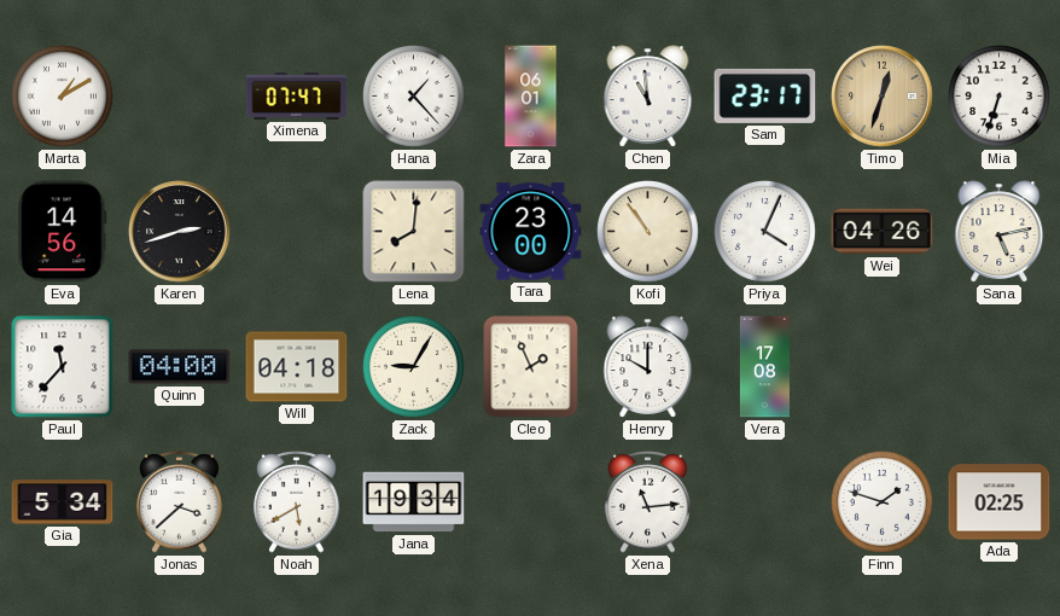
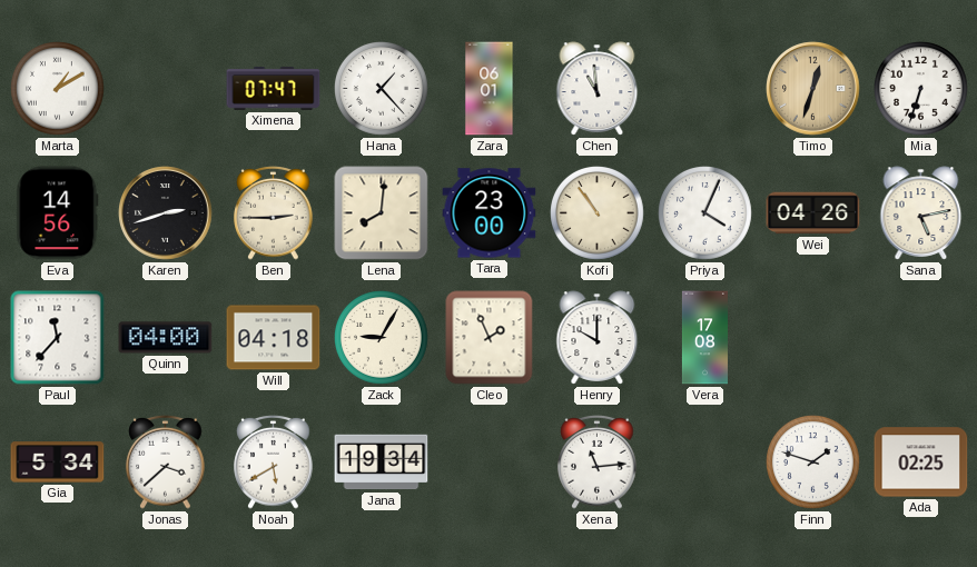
Sam: 23:17 -> none (765, 95)
Ben: none -> 2:45 (274, 213)
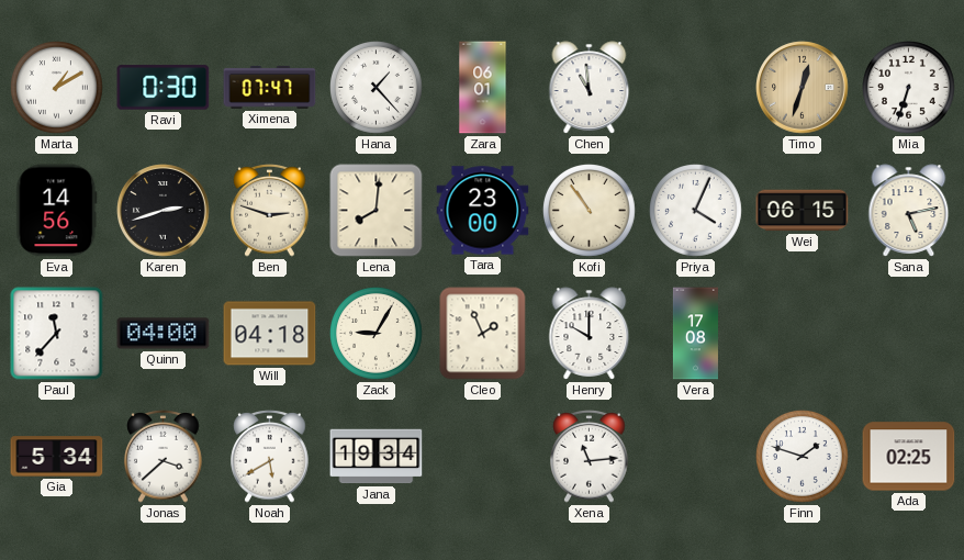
Ravi: none -> 0:30 (164, 88)
Ben: 2:45 -> 2:48 (270, 211)
Wei: 04:26 -> 06:15 (803, 211)
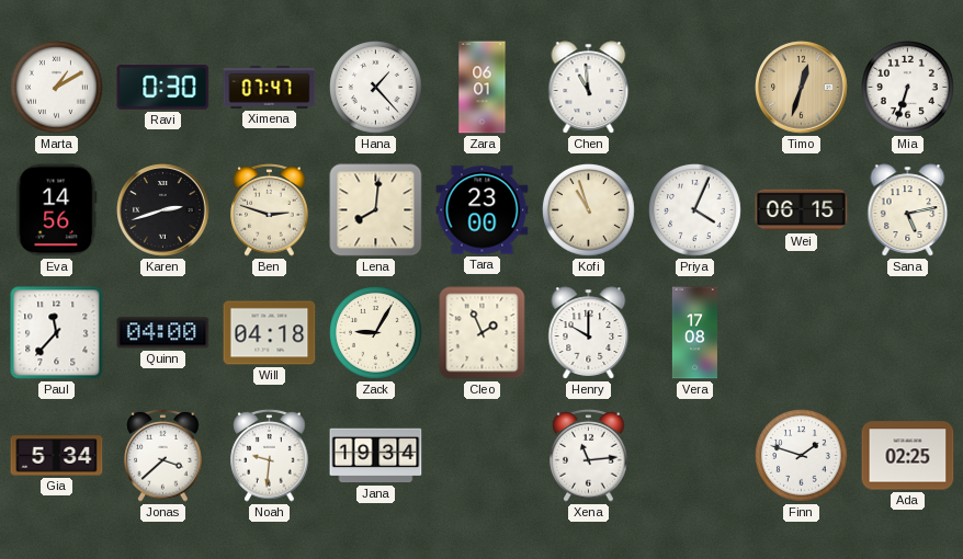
Kofi: 10:54 -> 10:57 (589, 210)
Noah: 5:40 -> 9:31 (270, 456)
